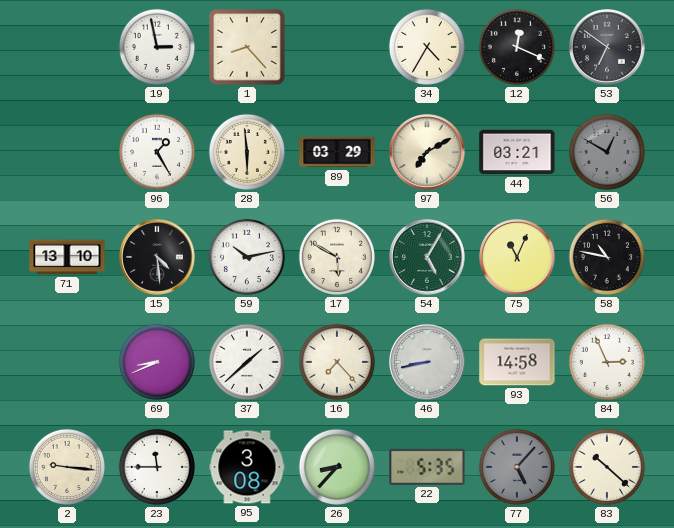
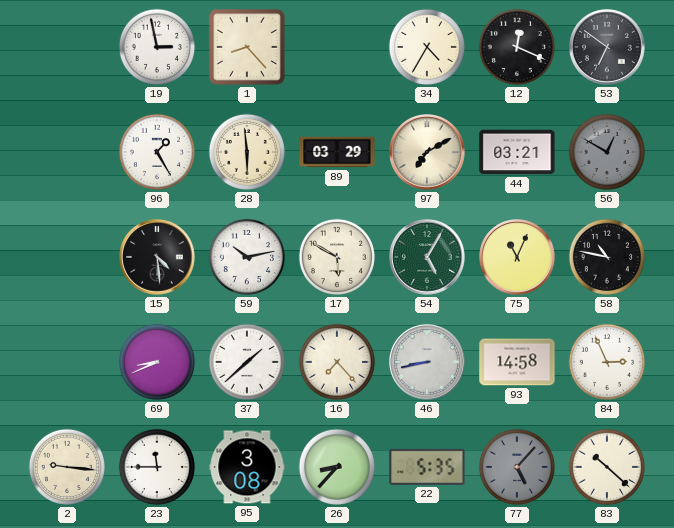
71: 13:10 -> none (67, 257)
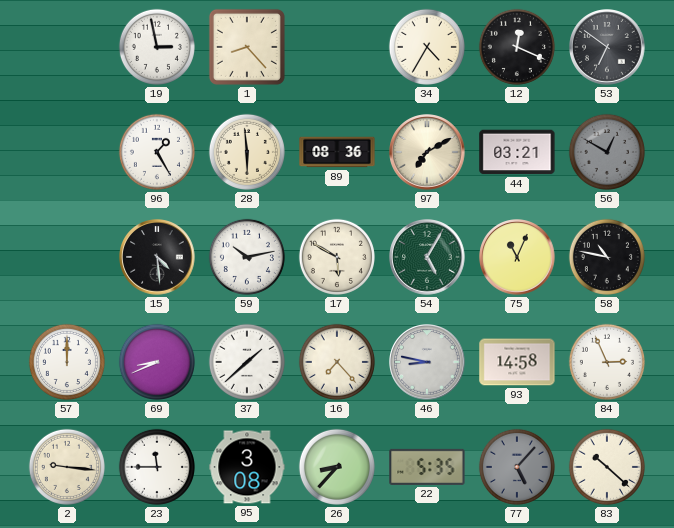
89: 03:29 -> 08:36 (337, 152)
57: none -> 12:00 (67, 362)
46: 8:43 -> 8:47 (427, 362)
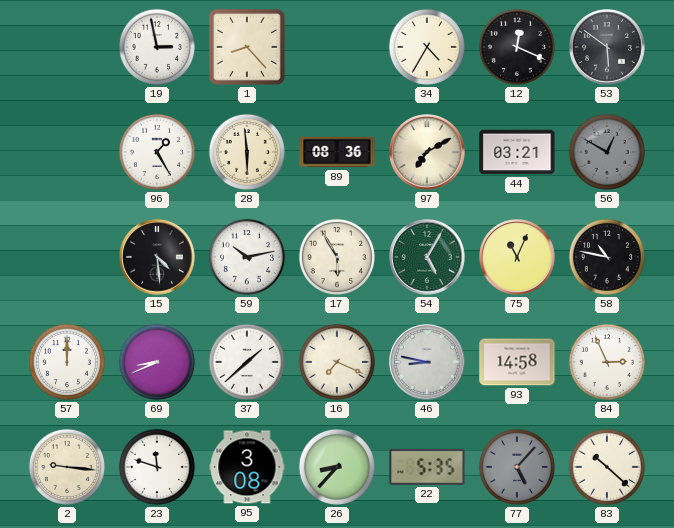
53: 6:51 -> 5:51 (607, 47)
17: 5:50 -> 5:55 (337, 257)
16: 7:23 -> 7:19 (337, 362)
23: 11:45 -> 11:48 (157, 467)
